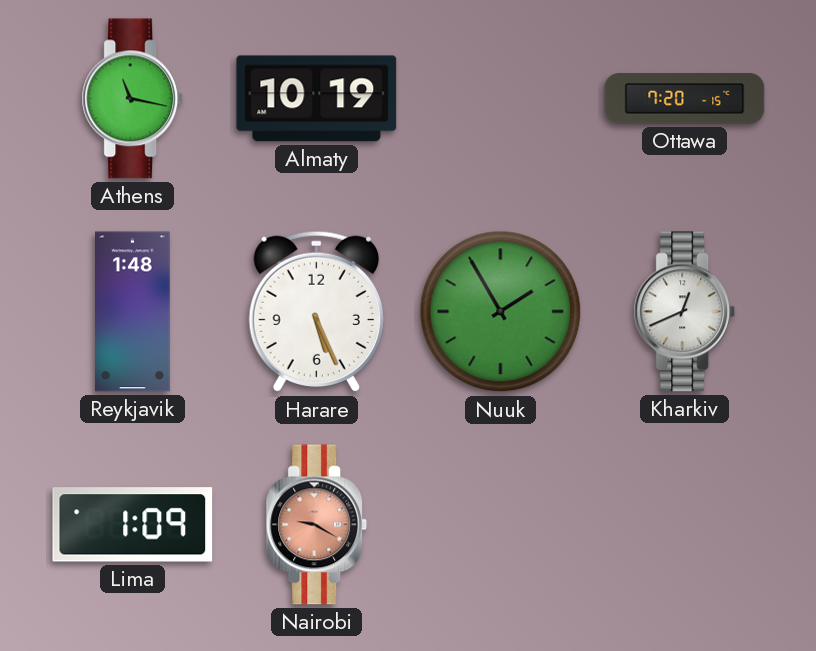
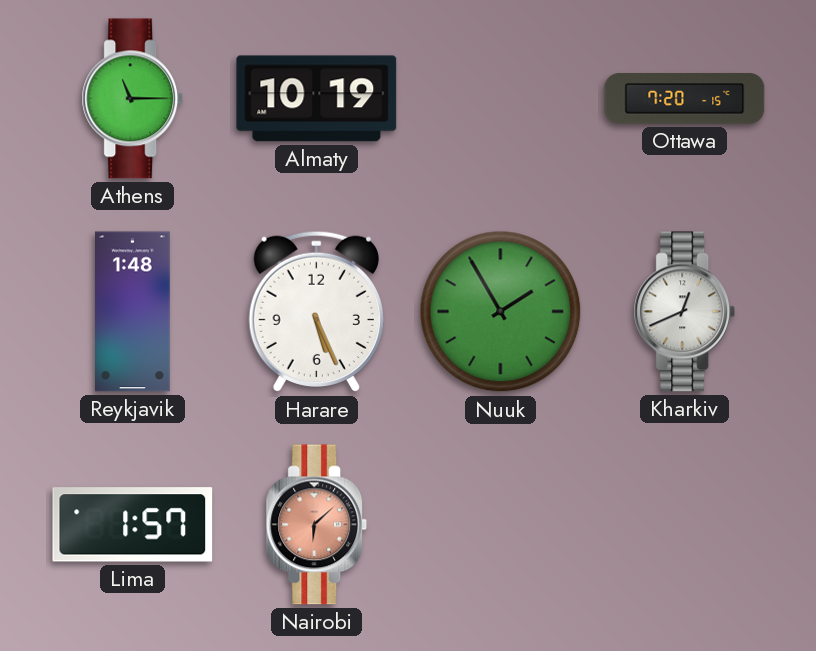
Athens: 11:17 -> 11:15 (133, 99)
Lima: 1:09 -> 1:57 (133, 525)
Nairobi: 9:20 -> 6:08 (317, 525)
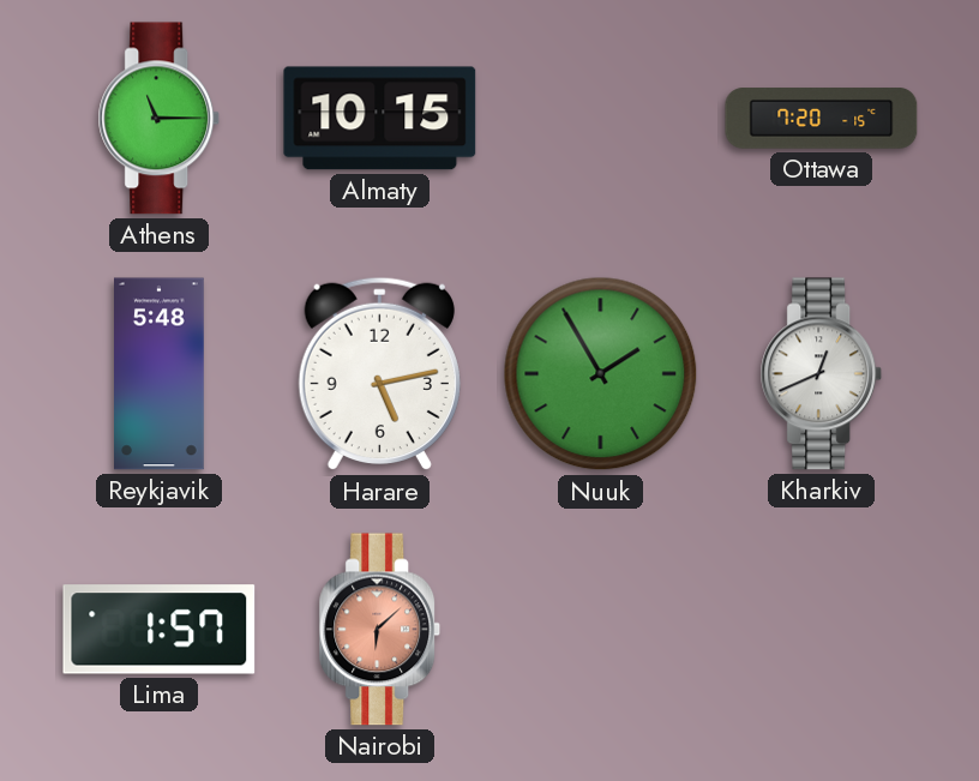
Almaty: 10:19 -> 10:15 (380, 119)
Reykjavik: 1:48 -> 5:48 (160, 374)
Harare: 5:26 -> 5:13 (379, 374)
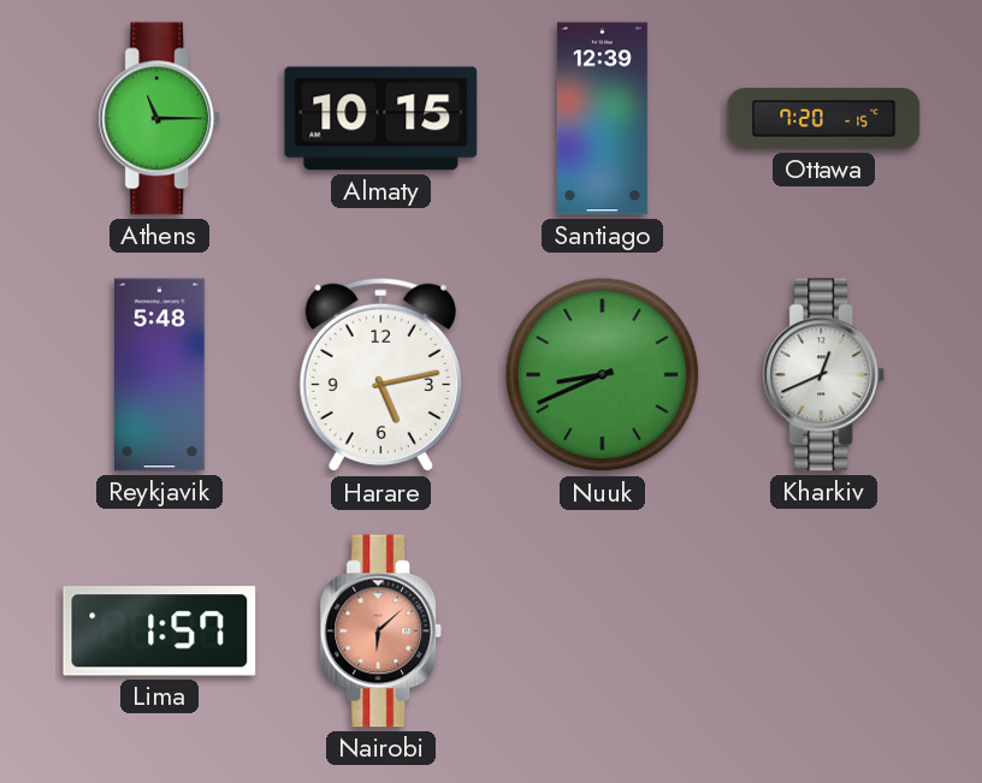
Santiago: none -> 12:39 (602, 119)
Nuuk: 1:55 -> 8:41 (603, 375)
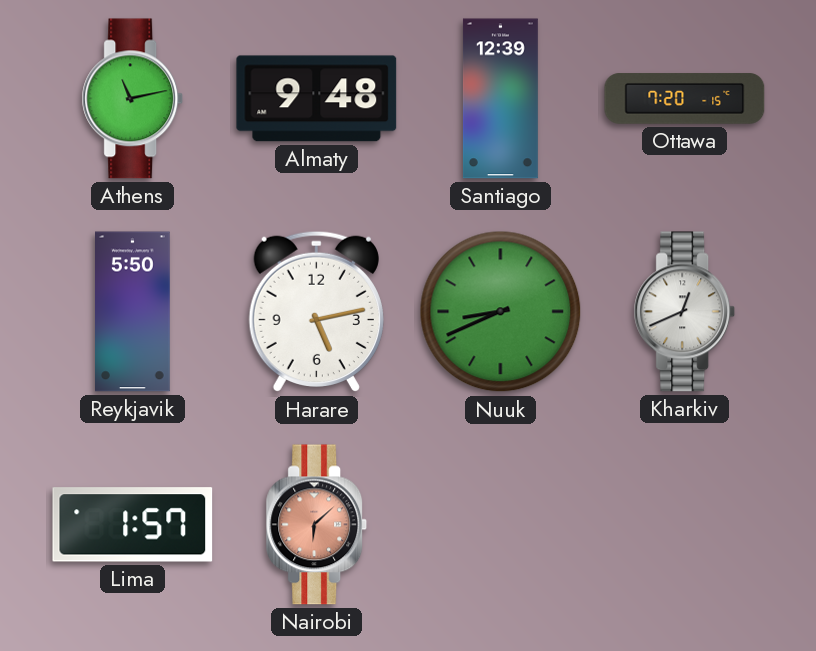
Athens: 11:15 -> 11:13 (133, 99)
Almaty: 10:15 -> 9:48 (317, 99)
Reykjavik: 5:48 -> 5:50 (133, 312)
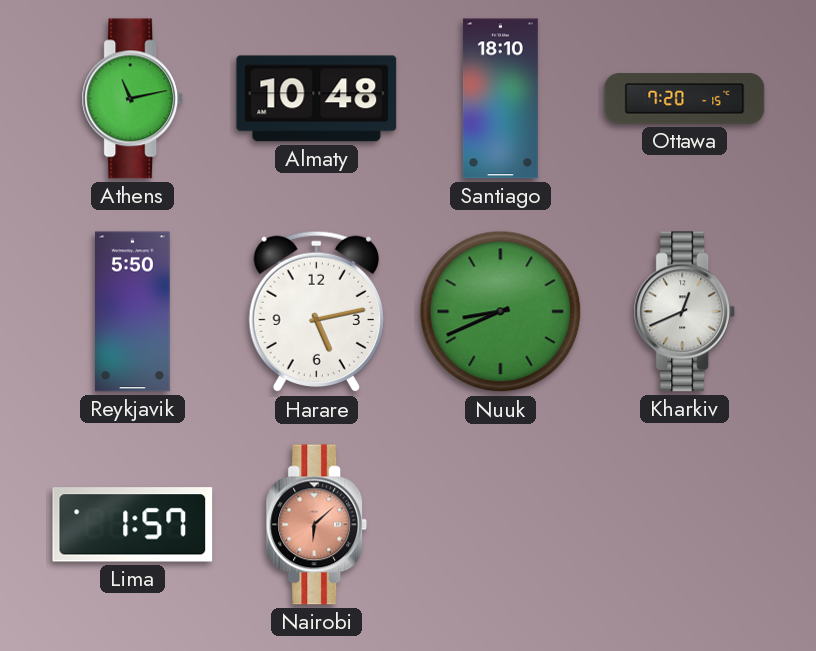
Almaty: 9:48 -> 10:48 (317, 99)
Santiago: 12:39 -> 18:10 (500, 99)
